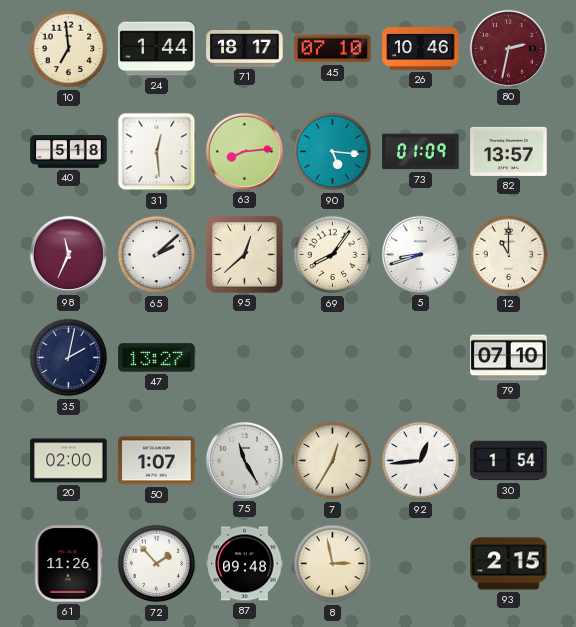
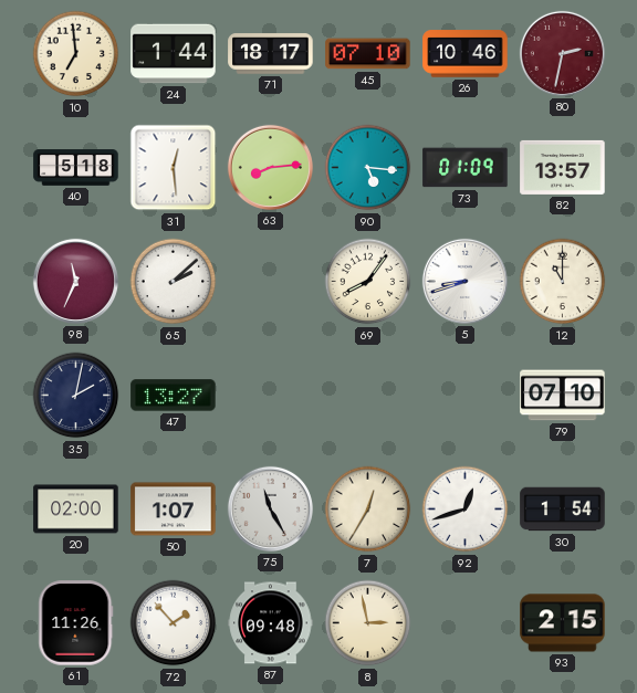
95: 12:38 -> none (245, 255)
92: 12:44 -> 12:42 (466, 510)
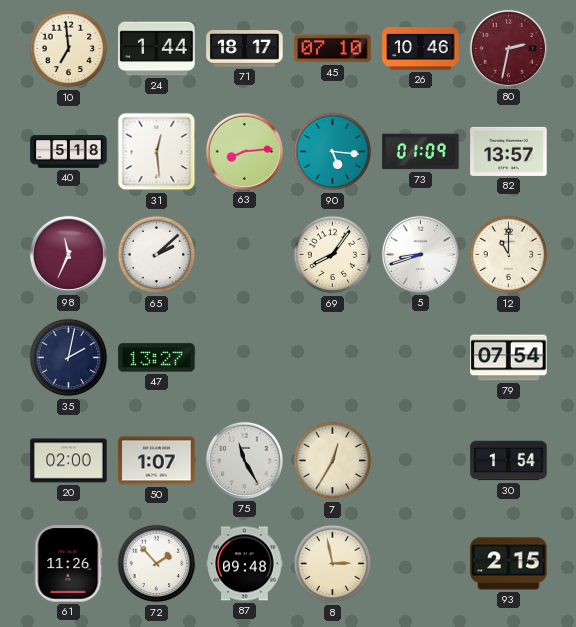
79: 07:10 -> 07:54 (509, 358)
92: 12:42 -> none (466, 510)
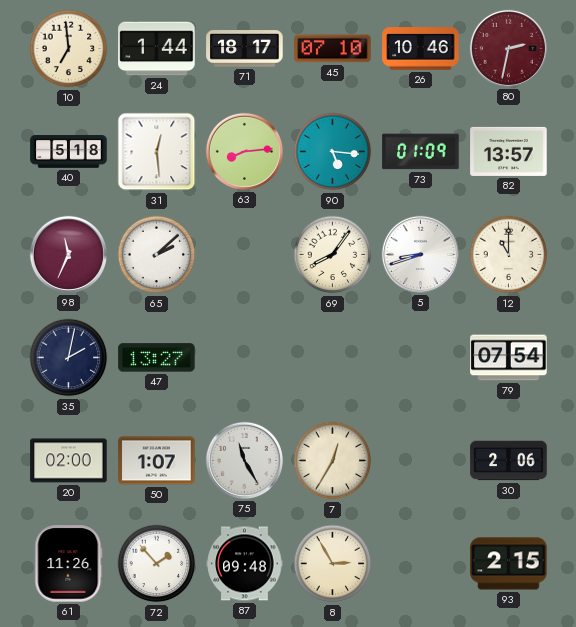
30: 1:54 -> 2:06 (509, 461)
8: 2:58 -> 2:55 (333, 564)
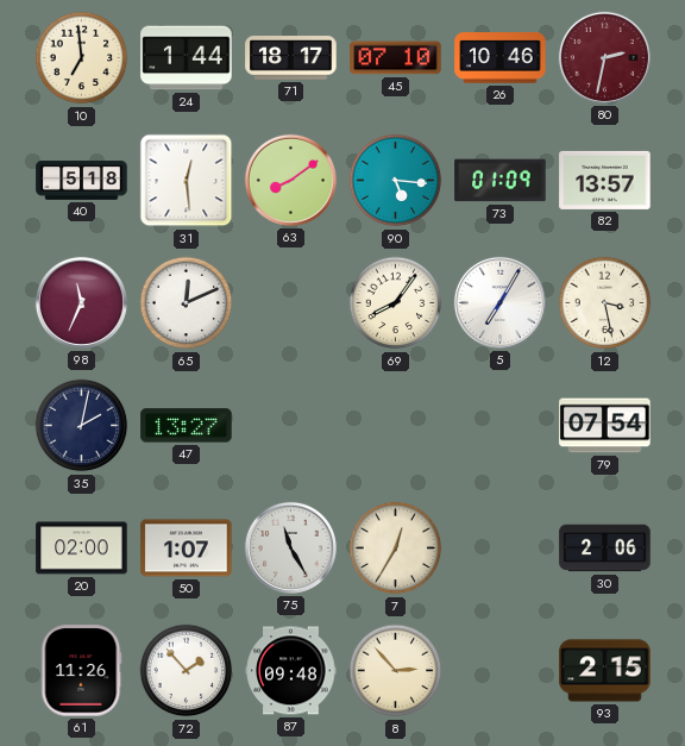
63: 8:14 -> 8:09 (290, 180)
65: 2:08 -> 12:11 (187, 303)
5: 8:42 -> 7:05 (499, 302)
12: 11:00 -> 3:28 (605, 303)
8: 2:55 -> 2:53 (396, 671)
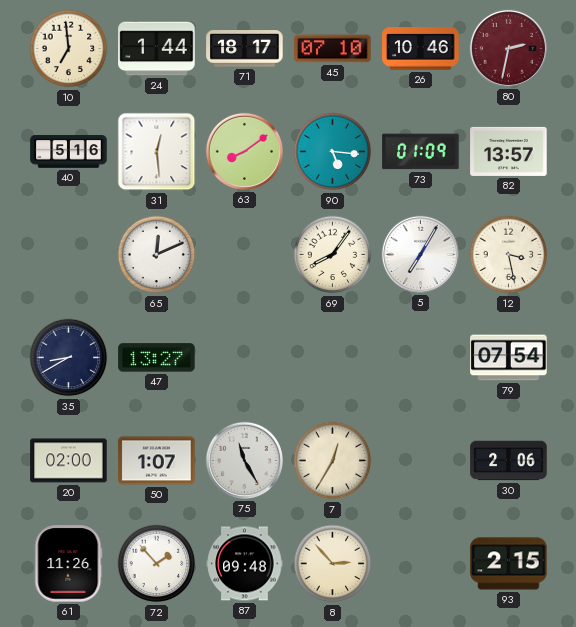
40: 5:18 -> 5:16 (69, 152)
98: 11:34 -> none (81, 302)
35: 2:02 -> 8:40 (69, 358)
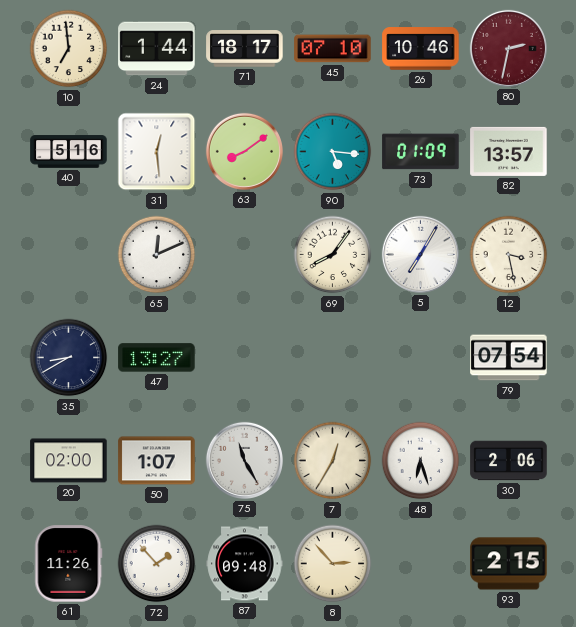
48: none -> 6:27 (421, 461)
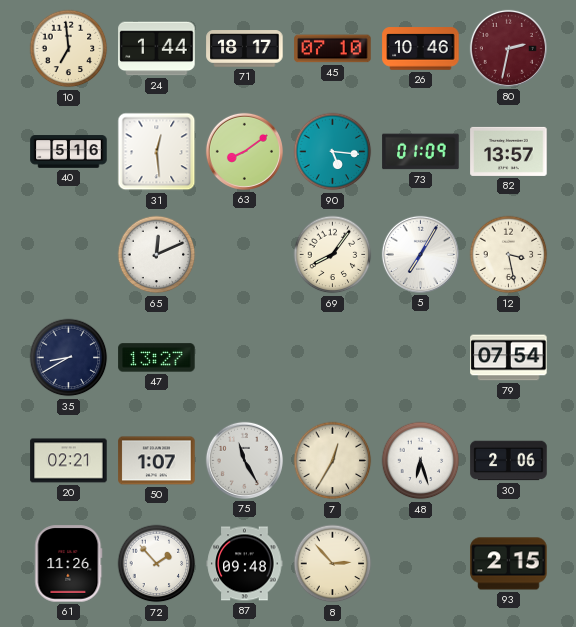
20: 02:00 -> 02:21 (69, 461)
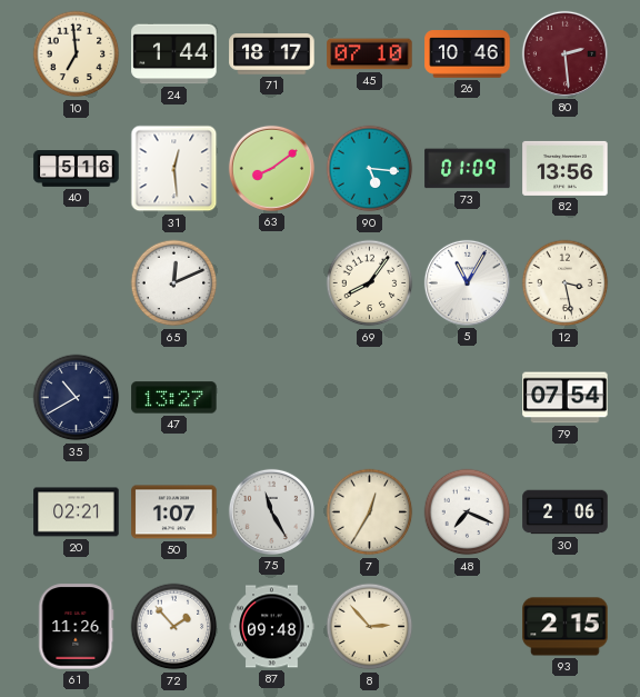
80: 2:32 -> 2:29 (564, 53)
82: 13:57 -> 13:56 (566, 168)
5: 7:05 -> 11:05 (467, 282)
35: 8:40 -> 10:40 (77, 398)
48: 6:27 -> 7:19 (468, 512)
